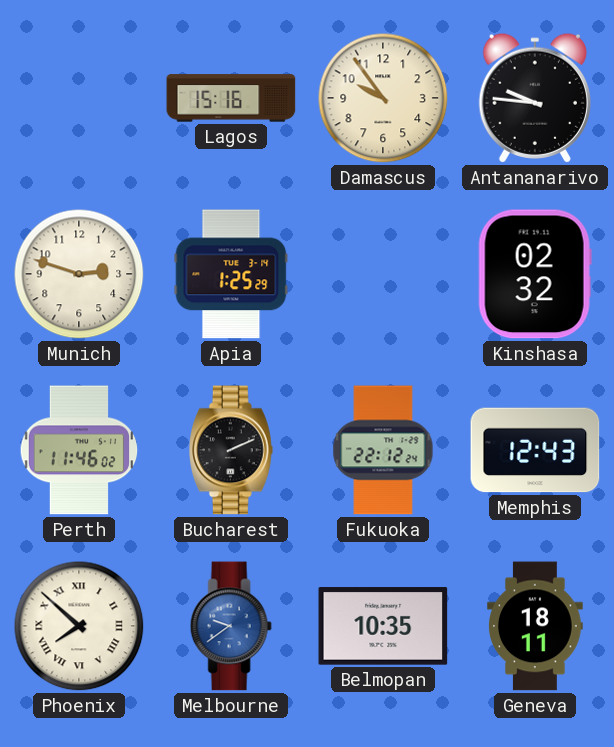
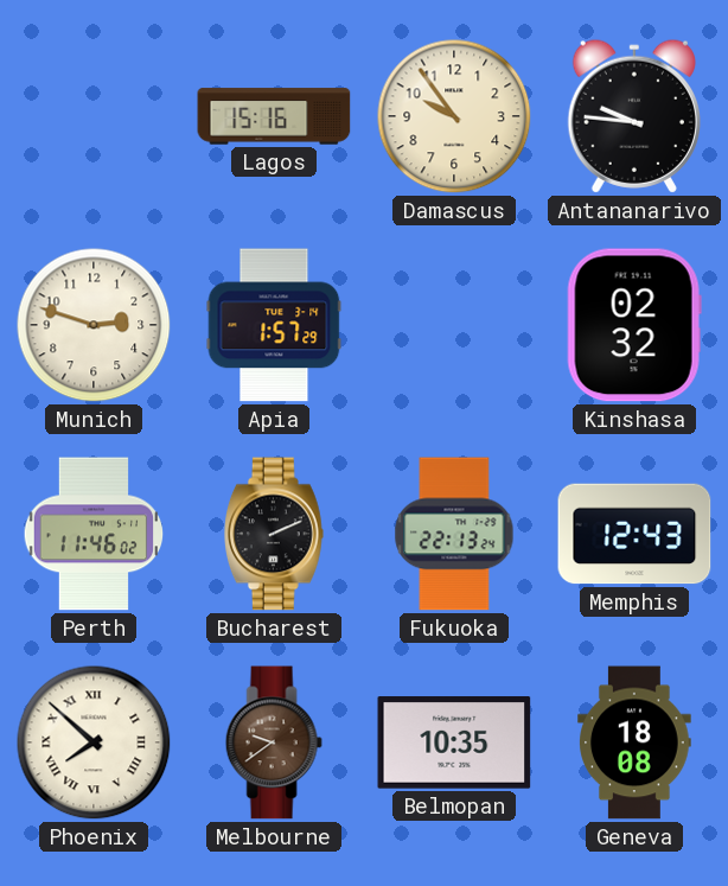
Apia: 1:25 -> 1:57 (274, 325)
Fukuoka: 22:12 -> 22:13 (454, 534)
Melbourne dial: blue -> brown (274, 742)
Geneva: 18:11 -> 18:08 (636, 742)
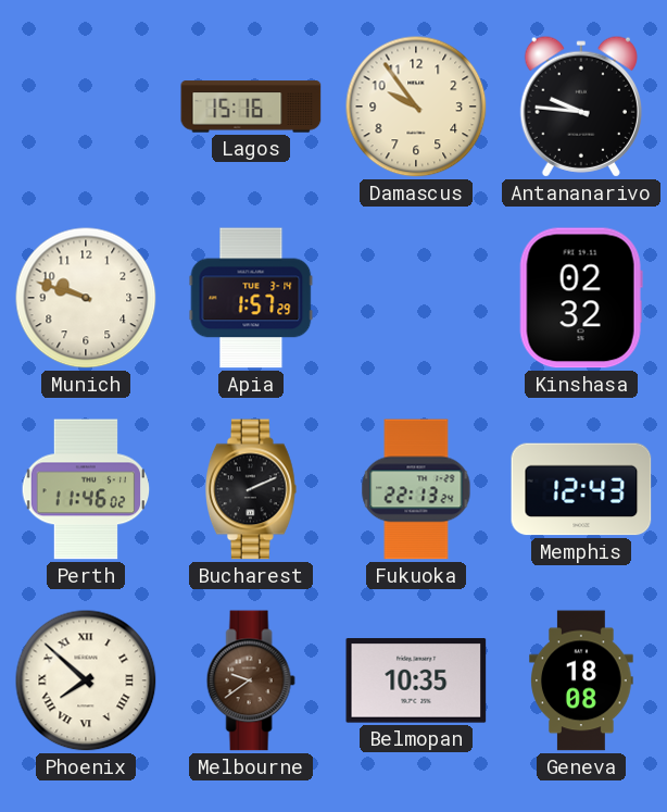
Munich: 2:48 -> 9:48 (86, 298)
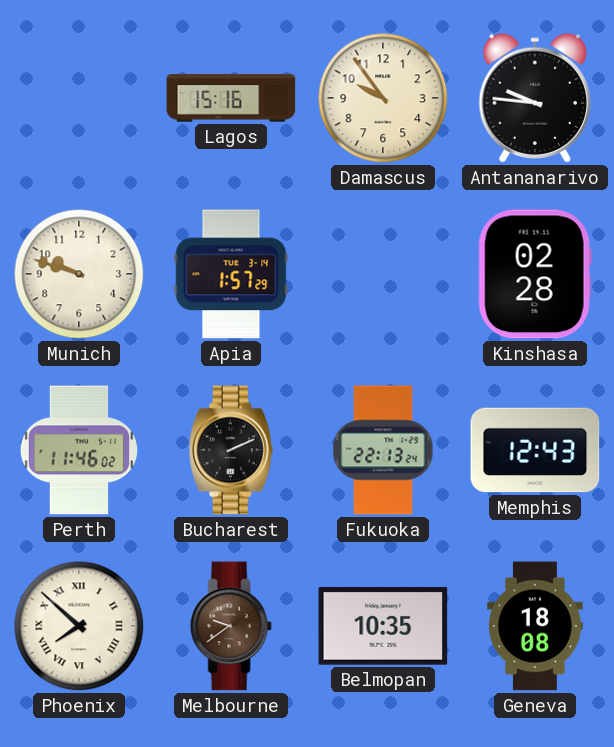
Kinshasa: 02:32 -> 02:28 (535, 274)
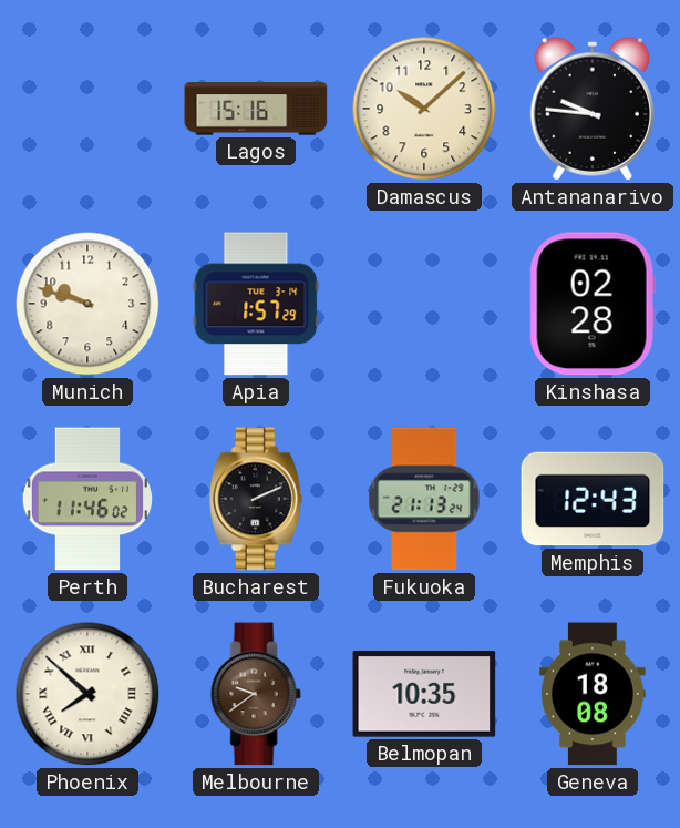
Damascus: 9:54 -> 10:08 (424, 109)
Fukuoka: 22:13 -> 21:13 (424, 499)
